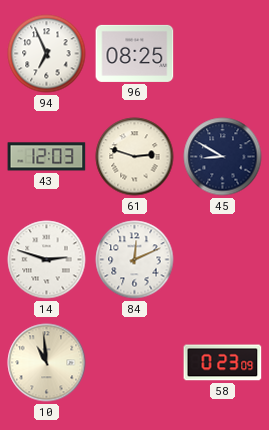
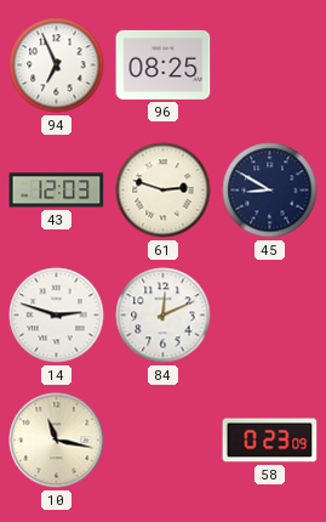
10: 10:59 -> 11:17 (57, 441)
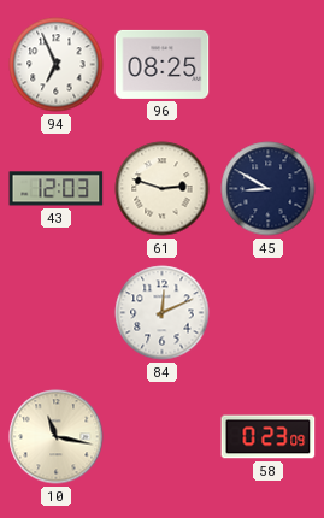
14: 2:48 -> none (57, 316)
